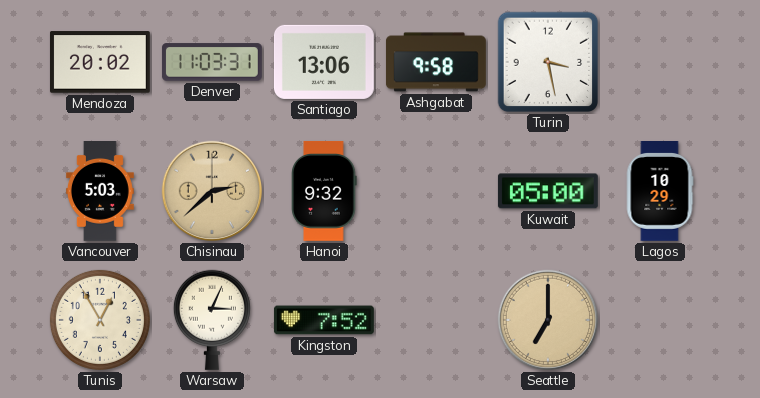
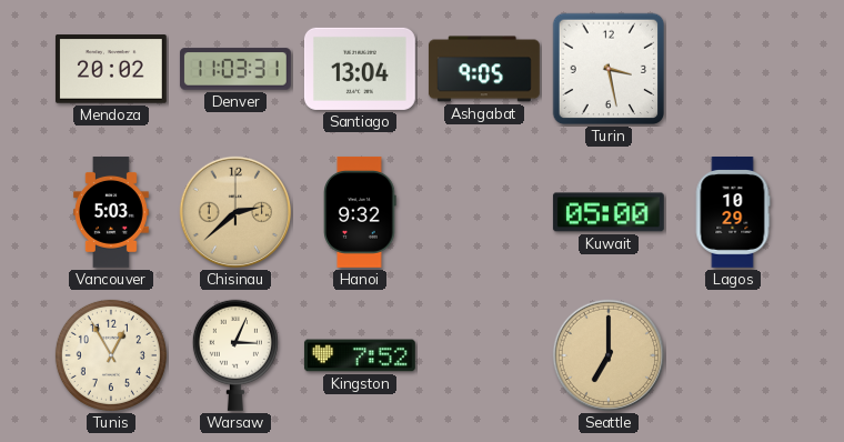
Santiago: 13:06 -> 13:04 (360, 69)
Ashgabat: 9:58 -> 9:05 (484, 69)
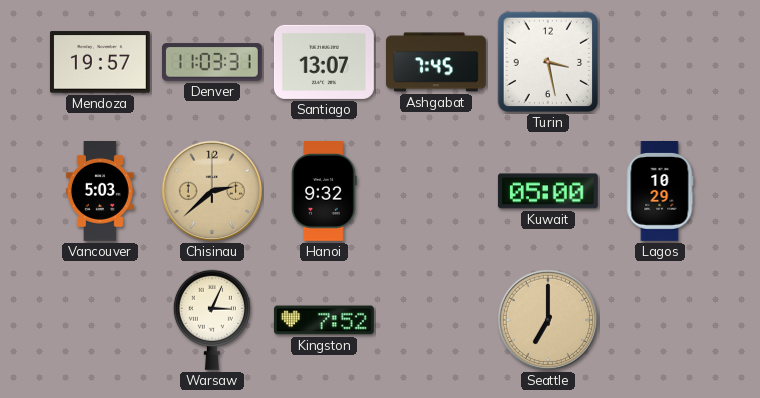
Mendoza: 20:02 -> 19:57 (100, 62)
Santiago: 13:04 -> 13:07 (324, 62)
Ashgabat: 9:05 -> 7:45 (436, 62)
Tunis: 12:55 -> none (111, 355)
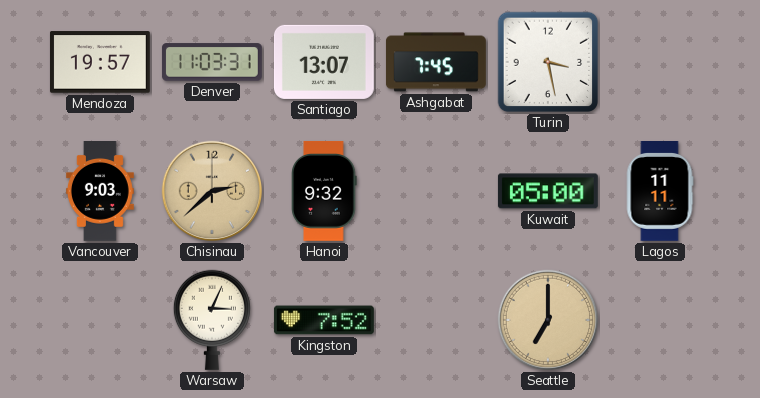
Vancouver: 5:03 -> 9:03 (100, 192)
Lagos: 10:29 -> 11:11 (660, 192)
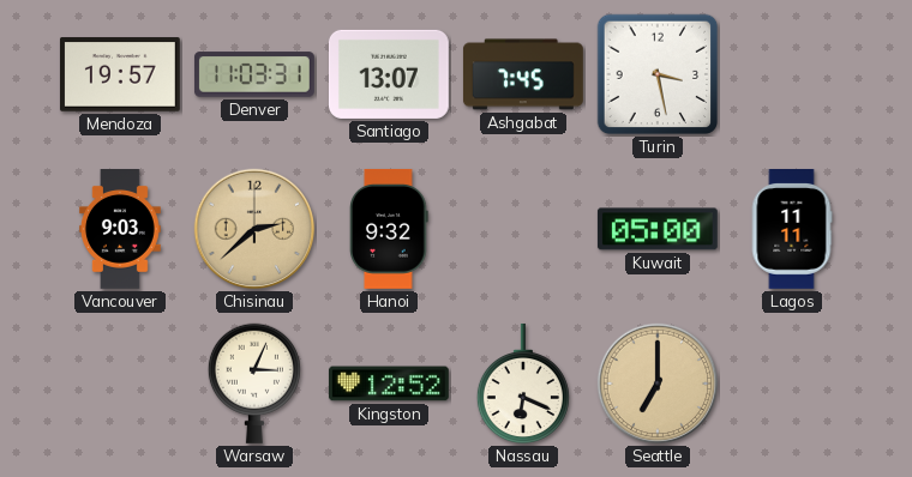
Kingston: 7:52 -> 12:52 (389, 384)
Nassau: none -> 6:19 (523, 384)
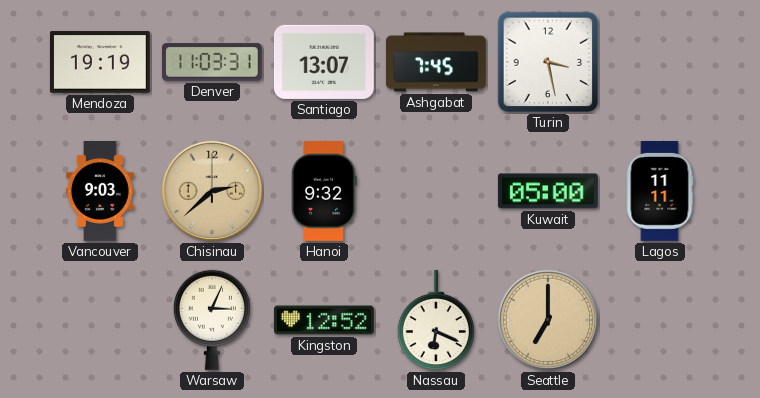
Mendoza: 19:57 -> 19:19 (100, 62)
